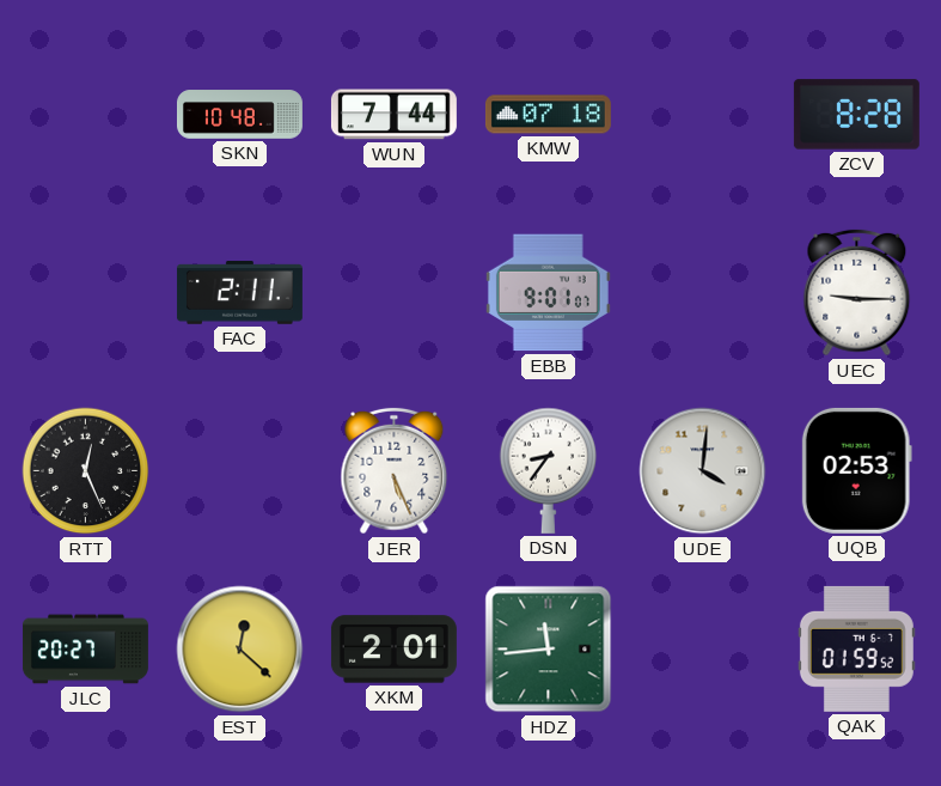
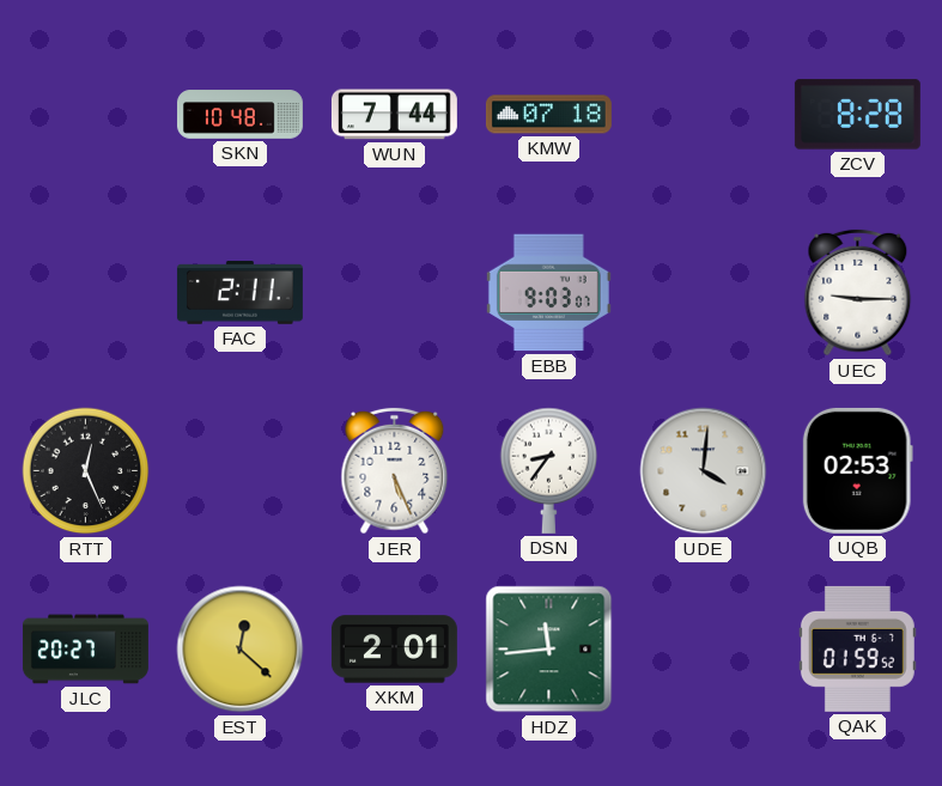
EBB: 9:01 -> 9:03 (548, 293)
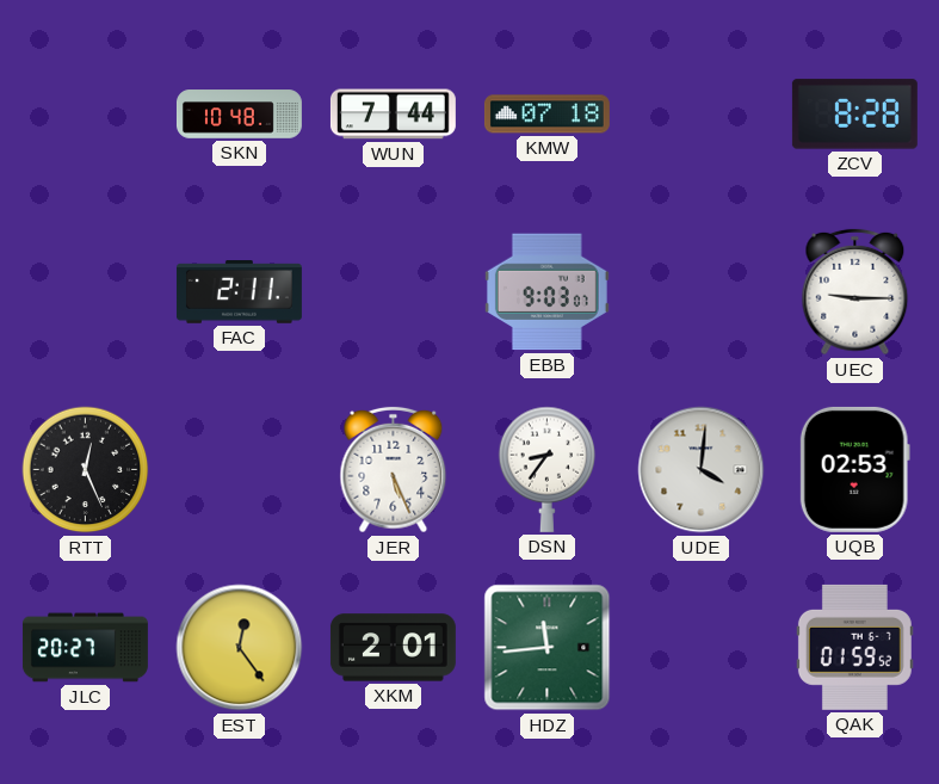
EST: 12:22 -> 12:24 (240, 648)
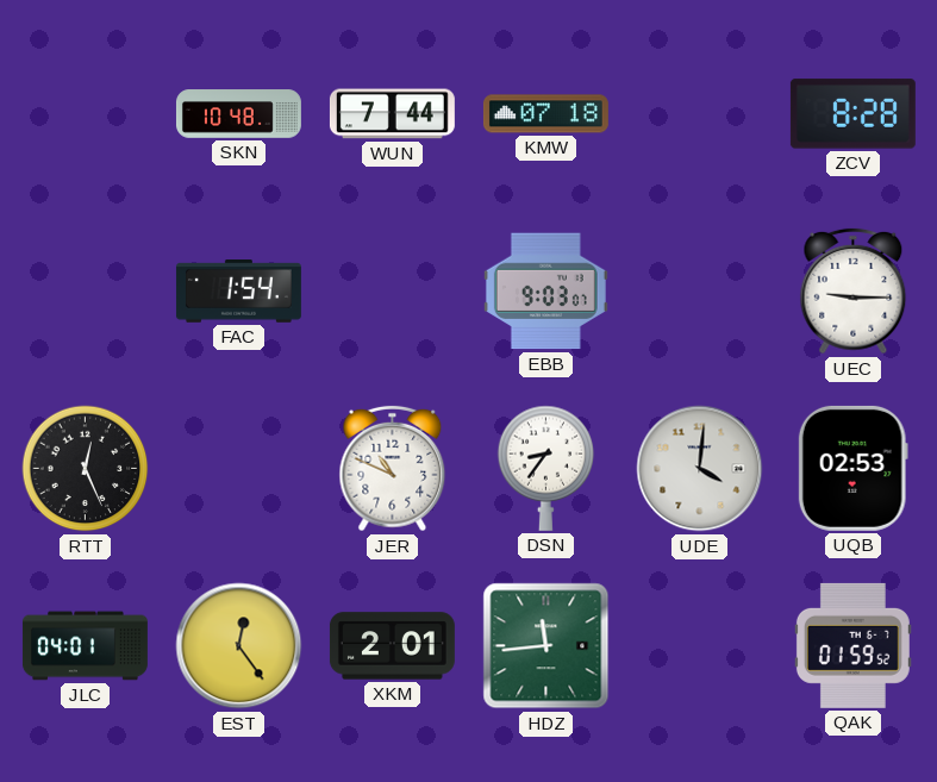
FAC: 2:11 -> 1:54 (238, 292)
JER: 5:26 -> 10:49 (393, 469)
JLC: 20:27 -> 04:01 (85, 646)
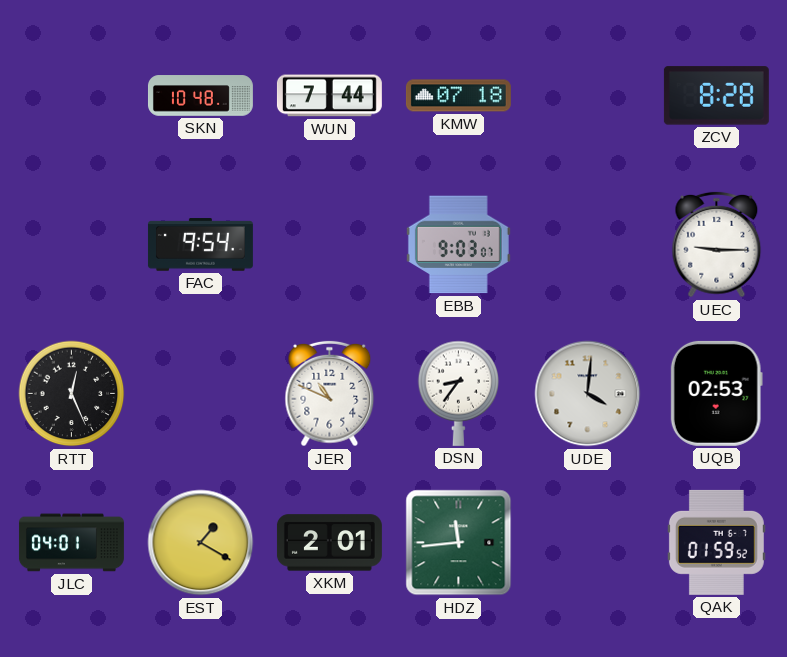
FAC: 1:54 -> 9:54 (200, 245)
EST: 12:24 -> 1:20 (201, 543)
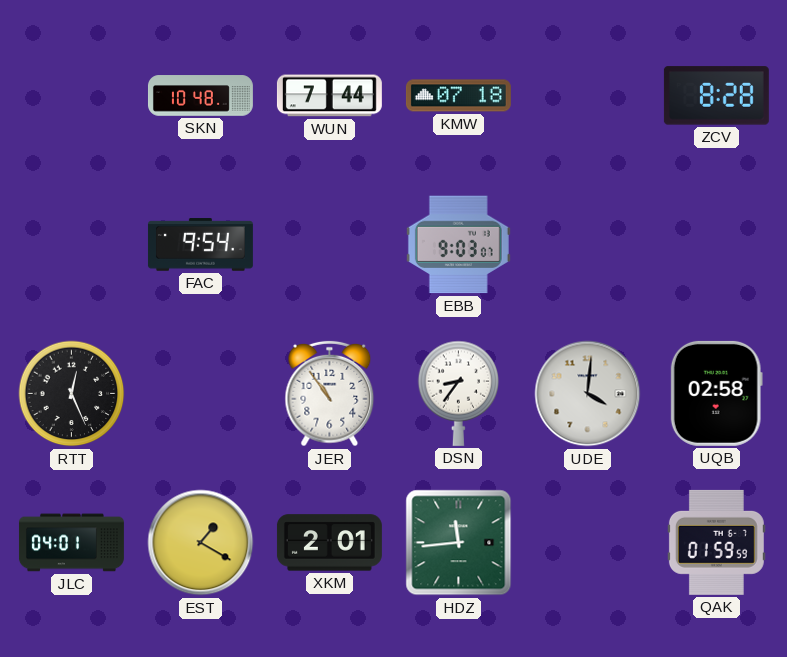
UEC: 9:15 -> none (717, 245)
JER: 10:49 -> 10:54 (330, 394)
UQB: 02:53 -> 02:58 (716, 393)
QAK: 01:59:52 -> 01:59:59 (716, 542)
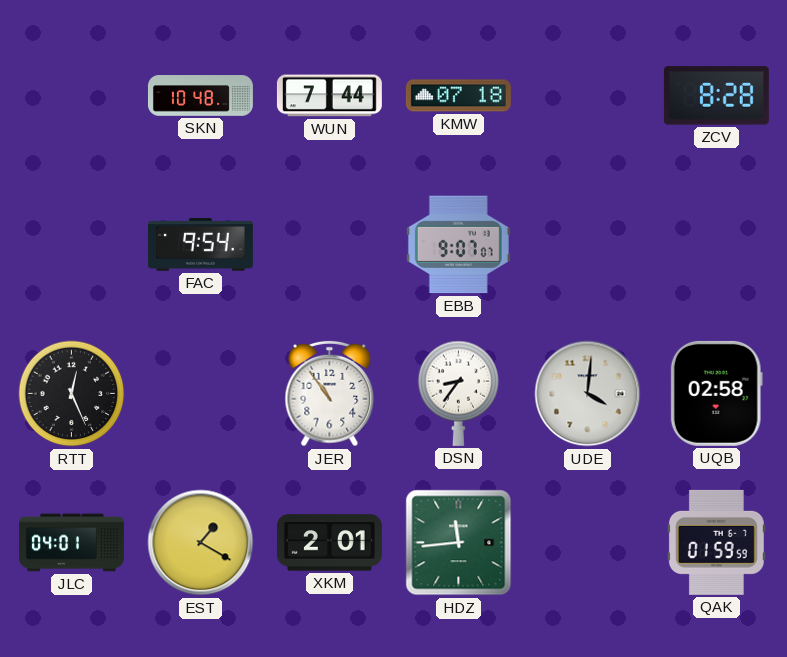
EBB: 9:03 -> 9:07 (458, 245)
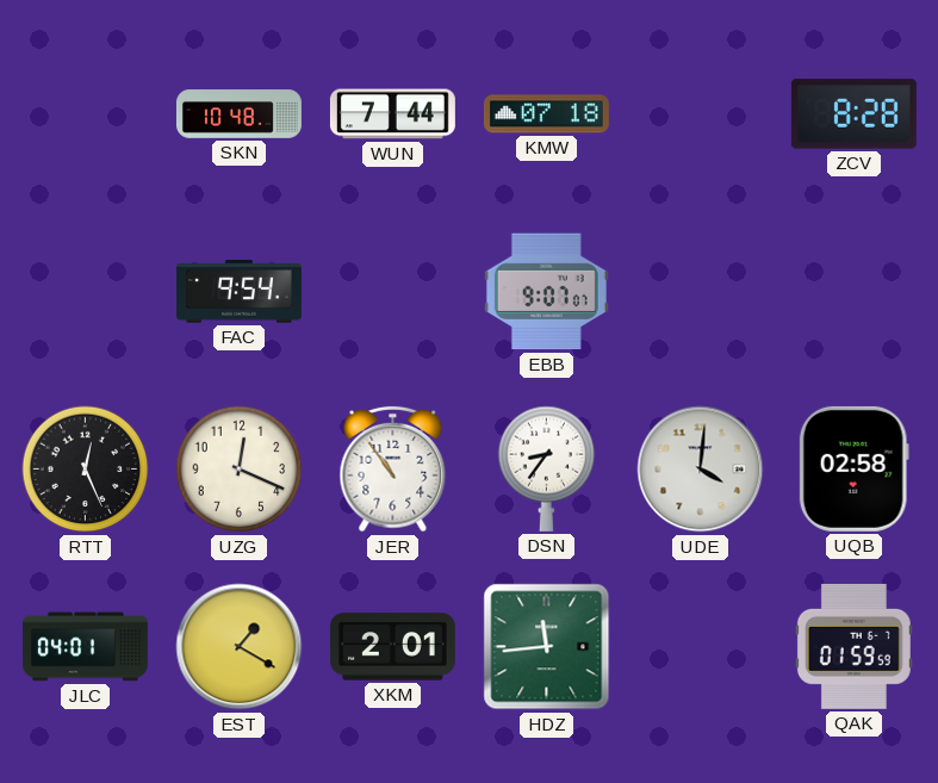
UZG: none -> 12:19 (240, 470)
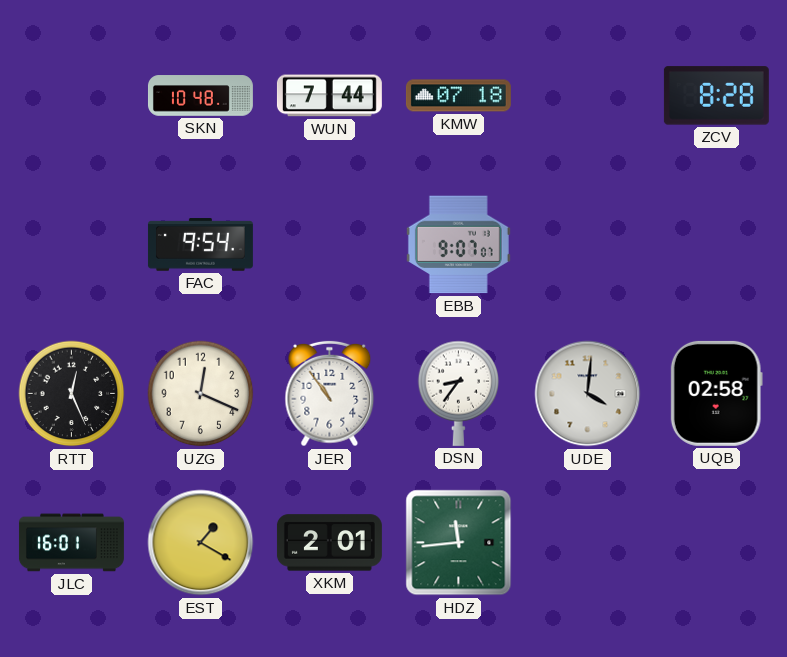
JLC: 04:01 -> 16:01 (71, 543)
QAK: 01:59 -> none (853, 646)
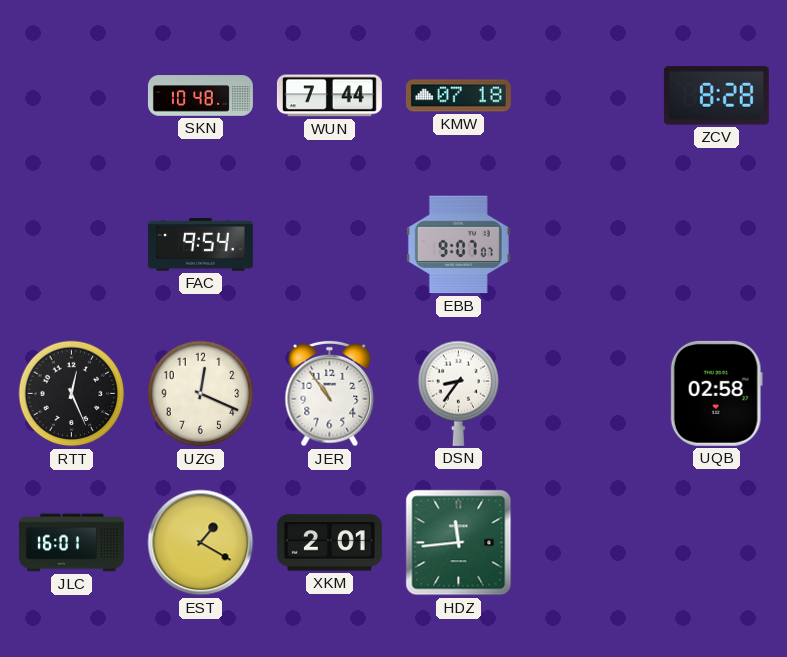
UDE: 4:01 -> none (588, 394)
